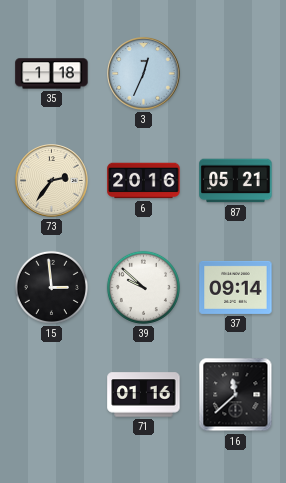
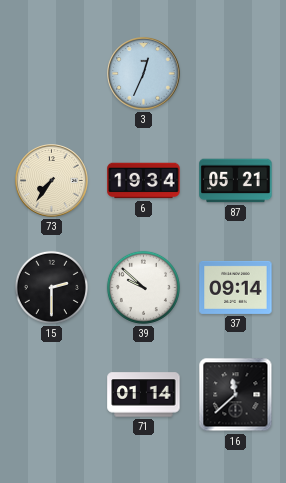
35: 1:18 -> none (52, 74)
73: 2:36 -> 7:36 (52, 181)
6: 20:16 -> 19:34 (144, 181)
15: 2:59 -> 2:30 (51, 287)
71: 01:16 -> 01:14 (144, 395)
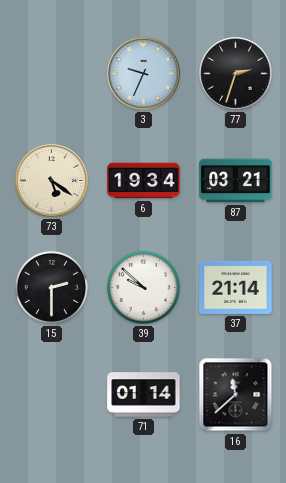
3: 12:34 -> 9:34 (144, 74)
77: none -> 2:33 (236, 74)
73: 7:36 -> 5:21 (52, 181)
87: 05:21 -> 03:21 (236, 181)
37: 09:14 -> 21:14 (236, 287)
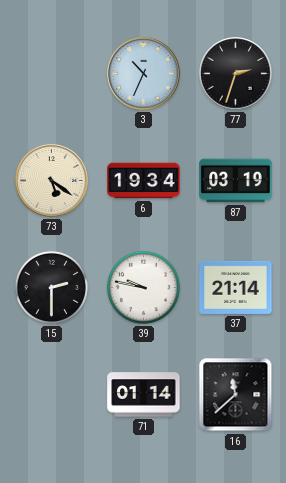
3: 9:34 -> 10:34 (144, 74)
87: 03:21 -> 03:19 (236, 181)
39: 9:52 -> 9:47 (143, 287)
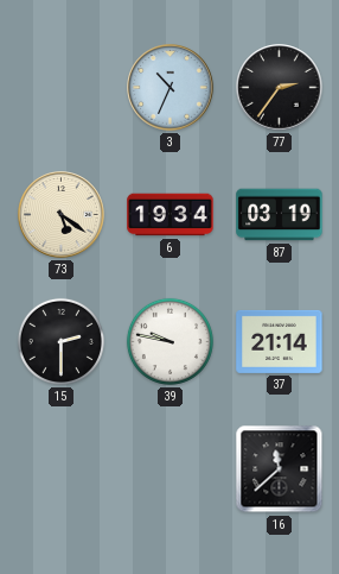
77: 2:33 -> 2:36 (280, 88)
71: 01:14 -> none (144, 395)
